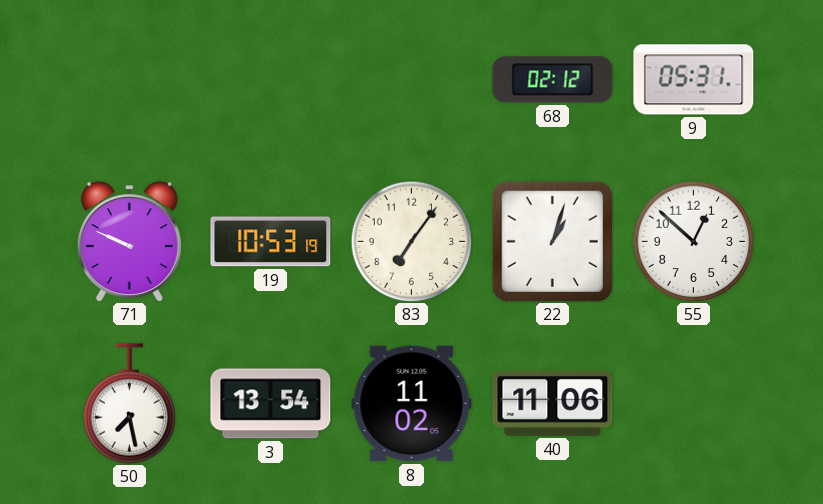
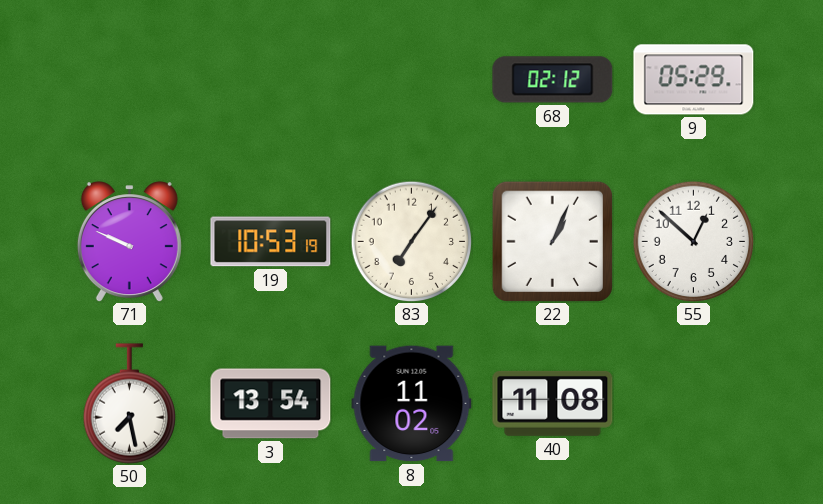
9: 05:31 -> 05:29 (694, 80)
22: 1:03 -> 1:04 (552, 241)
40: 11:06 -> 11:08 (553, 403)
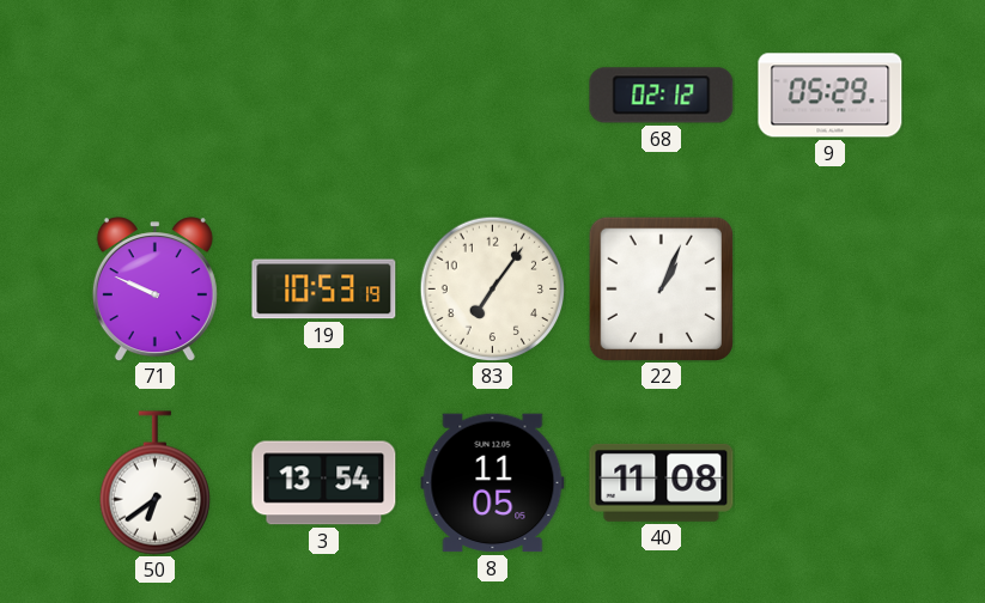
55: 12:52 -> none (693, 241)
50: 7:28 -> 6:39 (154, 483)
8: 11:02 -> 11:05 (493, 483)
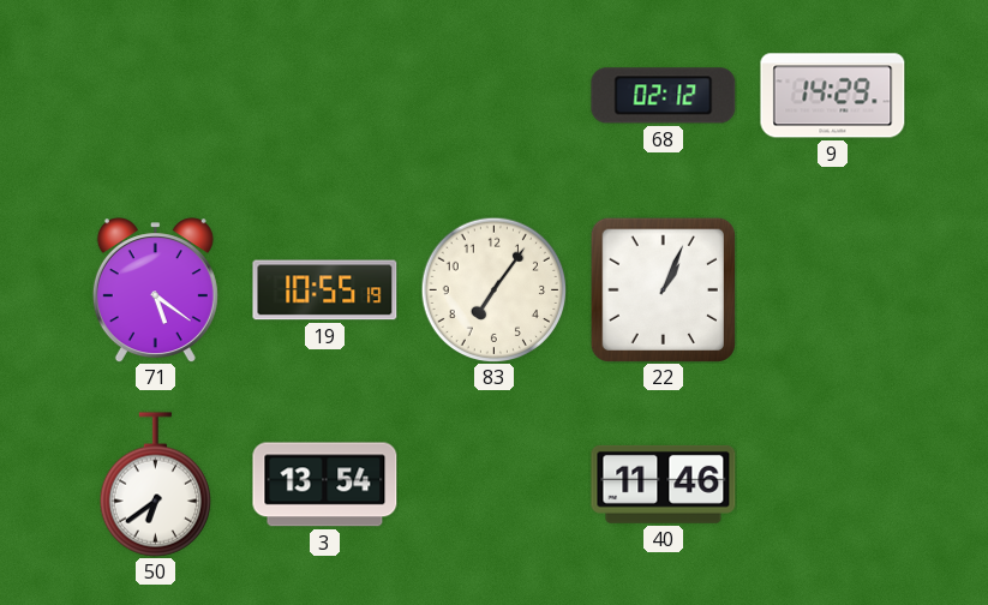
9: 05:29 -> 14:29 (833, 96)
71: 9:49 -> 5:21 (155, 290)
19: 10:53 -> 10:55 (325, 290)
8: 11:05 -> none (493, 483)
40: 11:08 -> 11:46 (664, 484)
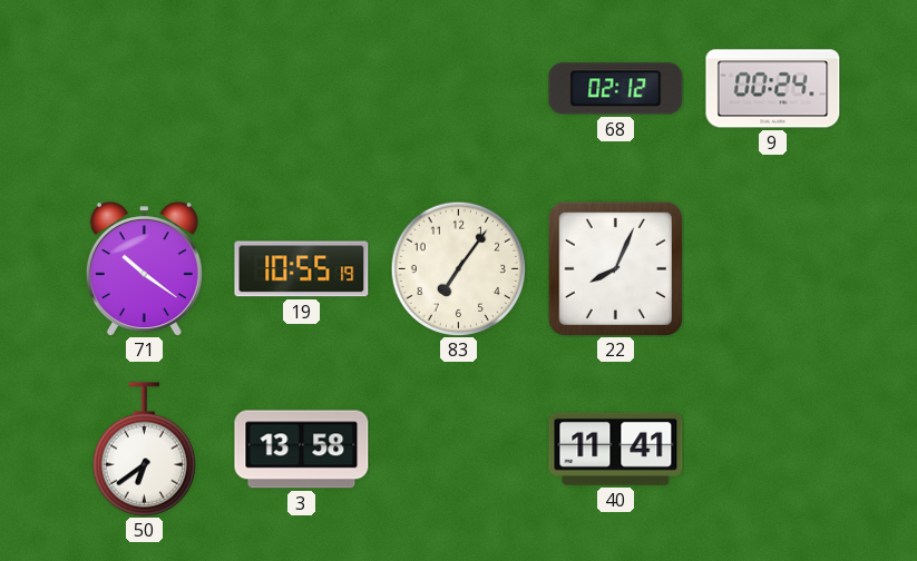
9: 14:29 -> 00:24 (773, 89)
71: 5:21 -> 10:21 (144, 269)
22: 1:04 -> 8:04 (615, 268)
3: 13:54 -> 13:58 (302, 450)
40: 11:46 -> 11:41 (616, 449)
